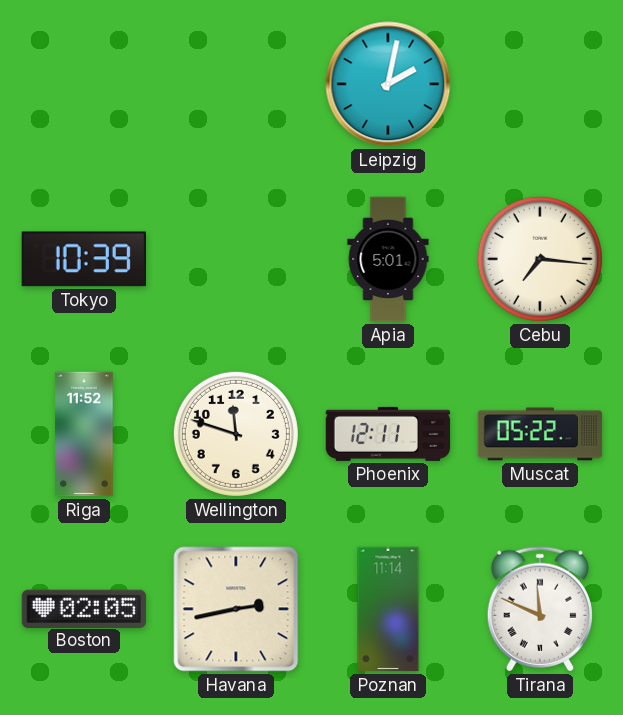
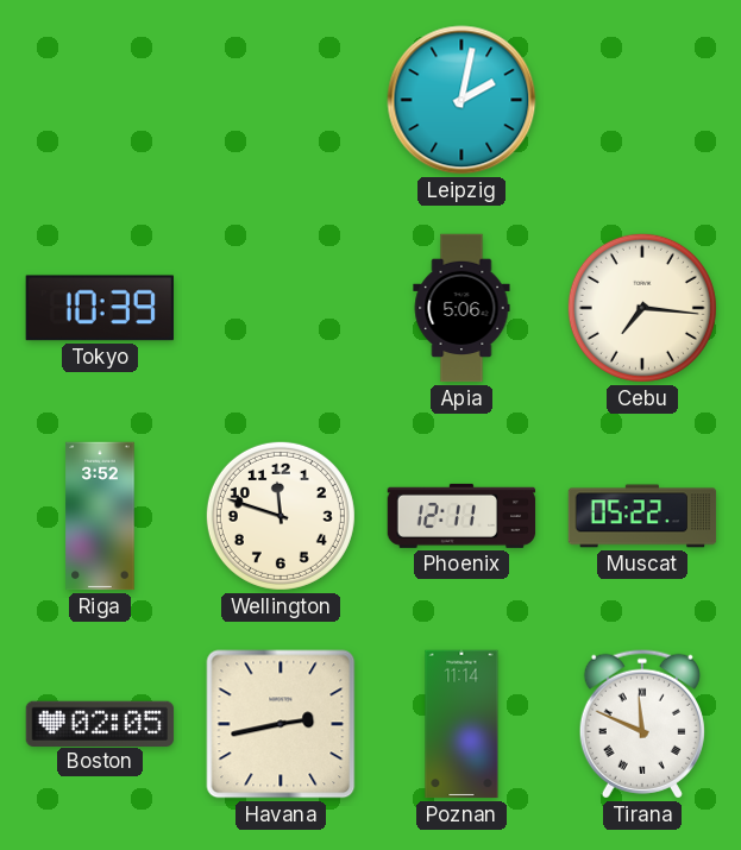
Apia: 5:01 -> 5:06 (461, 308)
Riga: 11:52 -> 3:52 (100, 516)
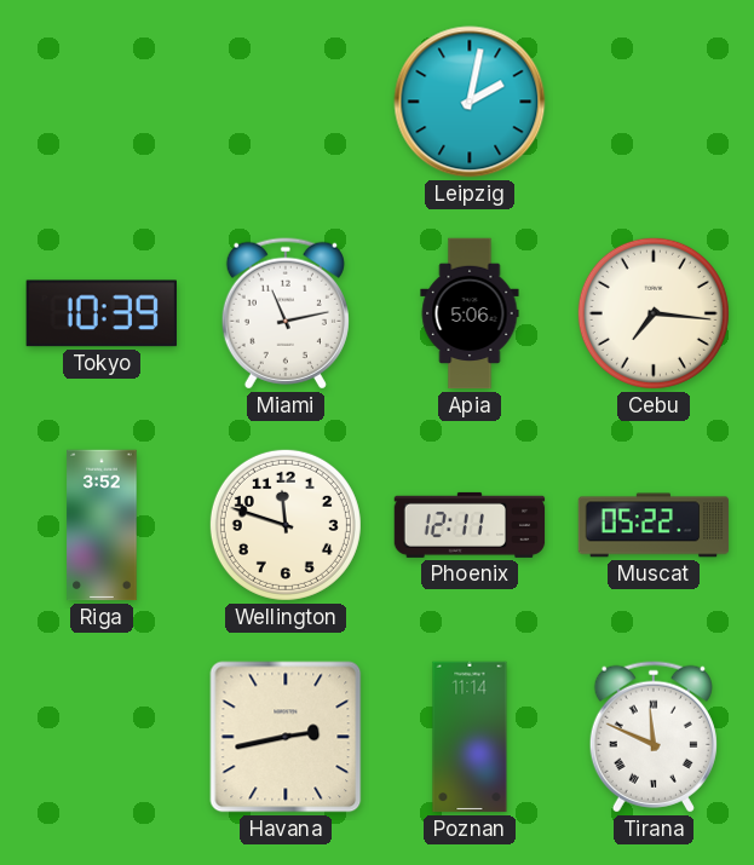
Miami: none -> 11:13 (286, 313)
Boston: 02:05 -> none (100, 723)
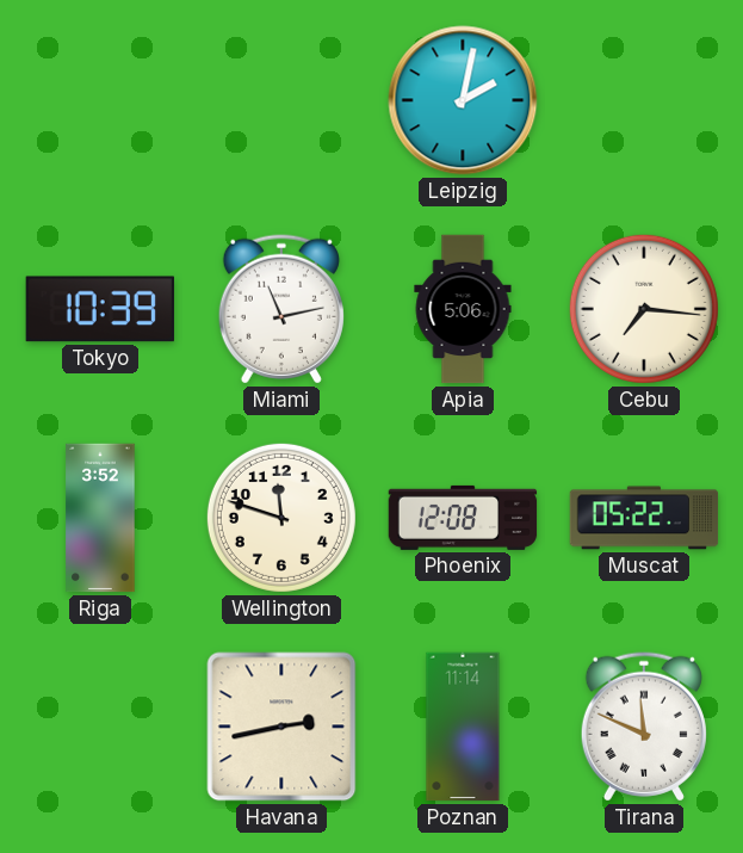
Phoenix: 12:11 -> 12:08 (463, 518)
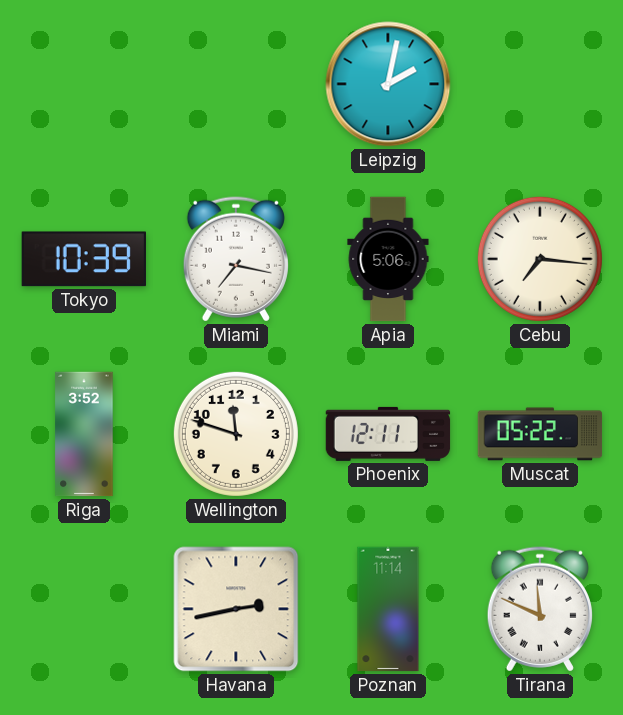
Miami: 11:13 -> 7:17 (236, 259)
Phoenix: 12:08 -> 12:11 (388, 434)
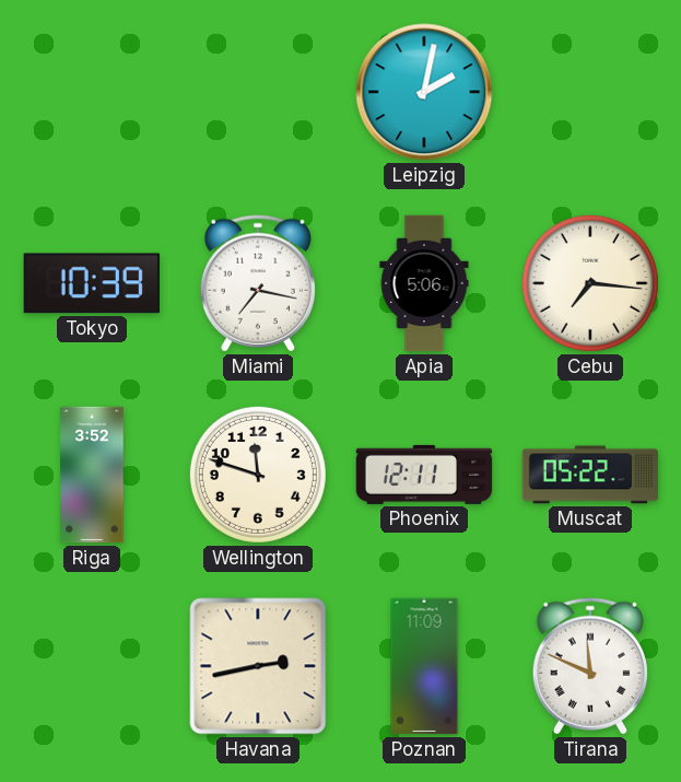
Poznan: 11:14 -> 11:09 (424, 666)
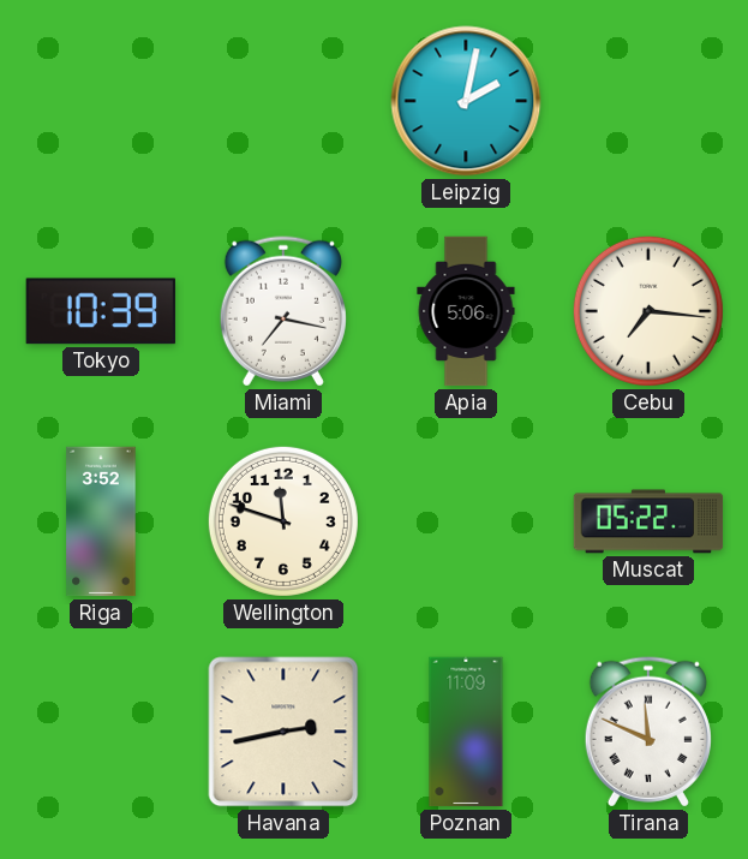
Phoenix: 12:11 -> none (424, 475)
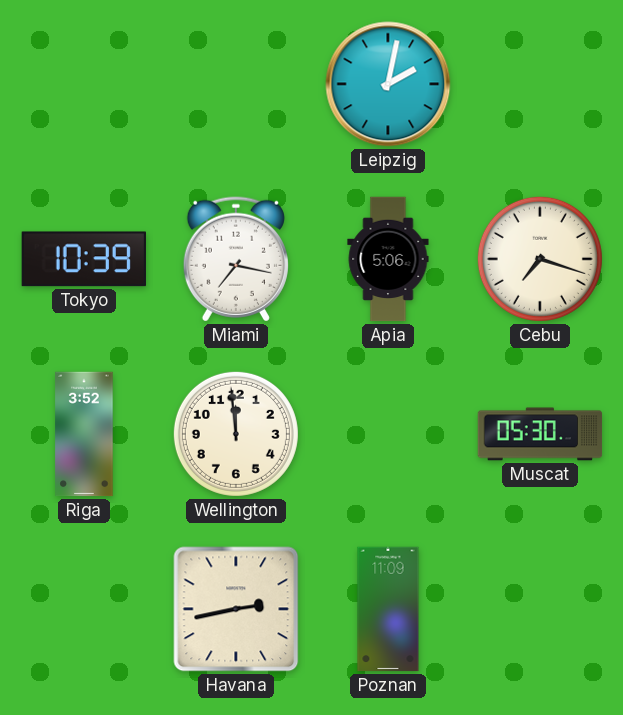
Cebu: 7:16 -> 7:18 (540, 259)
Wellington: 11:48 -> 11:59 (236, 434)
Muscat: 05:22 -> 05:30 (540, 434)
Tirana: 11:49 -> none (648, 732)
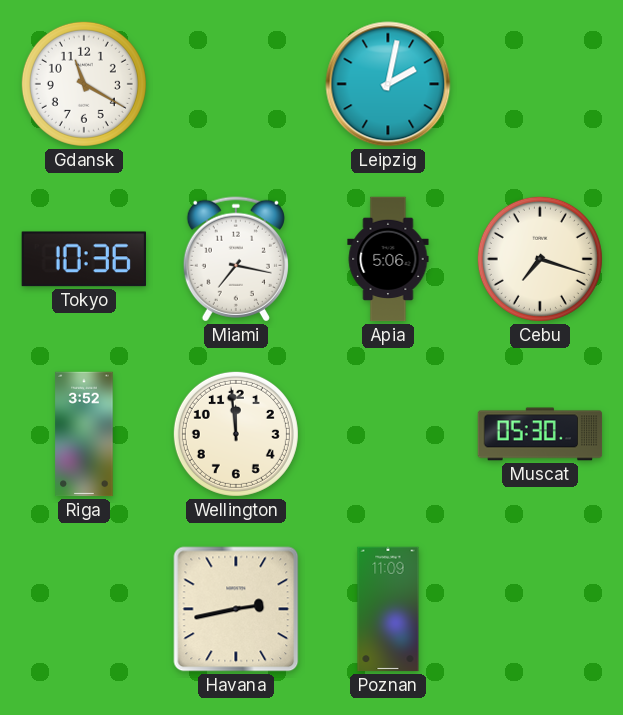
Gdansk: none -> 11:20 (84, 84)
Tokyo: 10:39 -> 10:36 (84, 259)
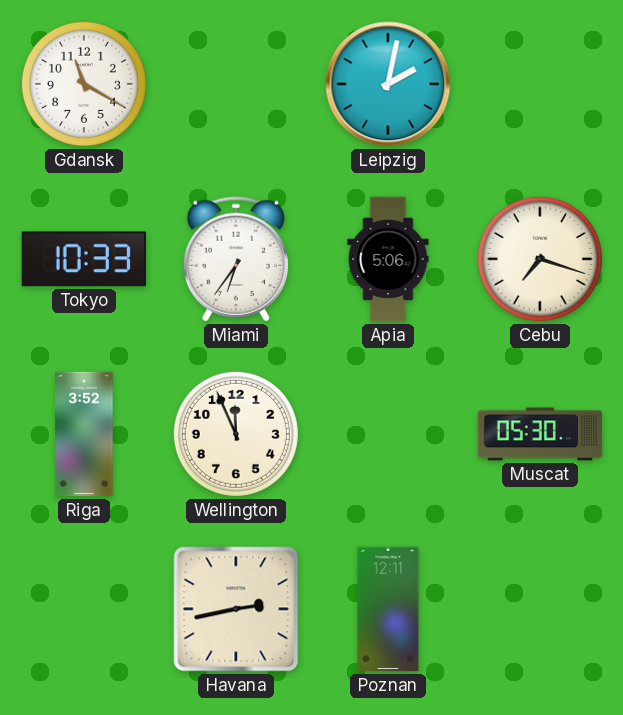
Tokyo: 10:36 -> 10:33 (84, 259)
Miami: 7:17 -> 6:36 (236, 259)
Wellington: 11:59 -> 11:56 (236, 434)
Poznan: 11:09 -> 12:11 (388, 609)
